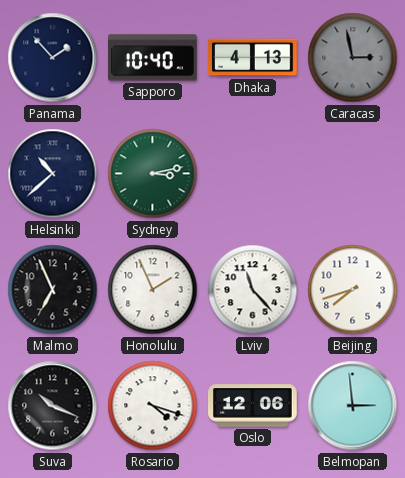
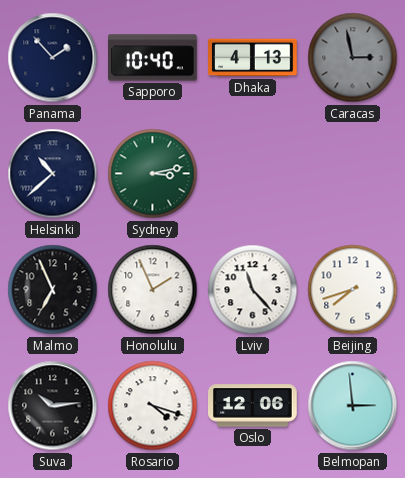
Suva: 10:19 -> 10:14 (53, 406)
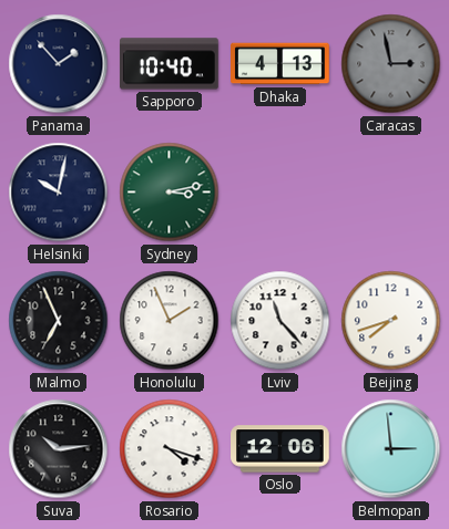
Helsinki: 10:38 -> 10:02 (59, 193)
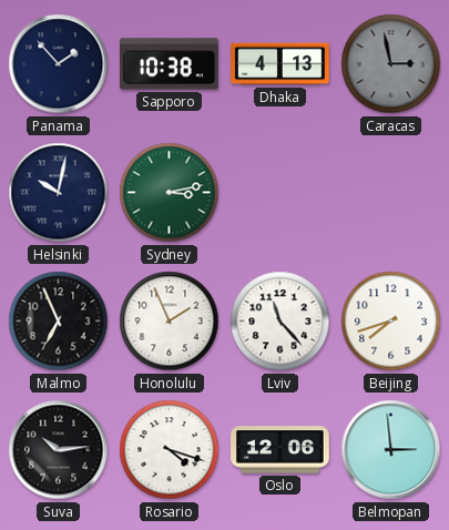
Sapporo: 10:40 -> 10:38 (170, 64)
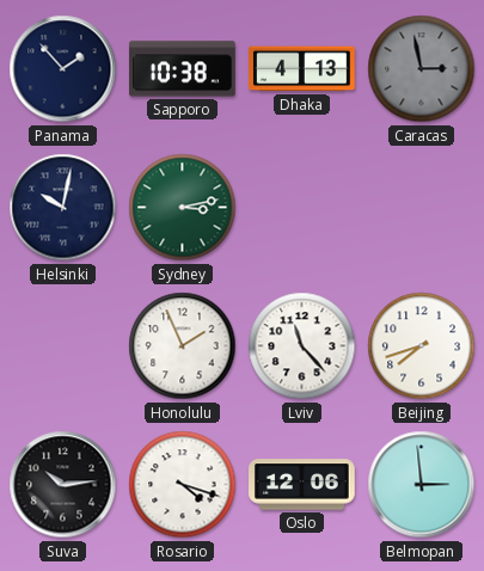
Malmo: 6:56 -> none (59, 322)
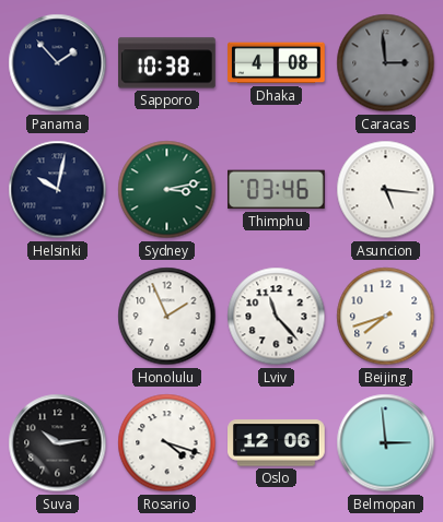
Dhaka: 4:13 -> 4:08 (277, 63)
Caracas: 2:58 -> 2:59 (386, 63)
Thimphu: none -> 03:46 (277, 190)
Asuncion: none -> 5:16 (386, 190)
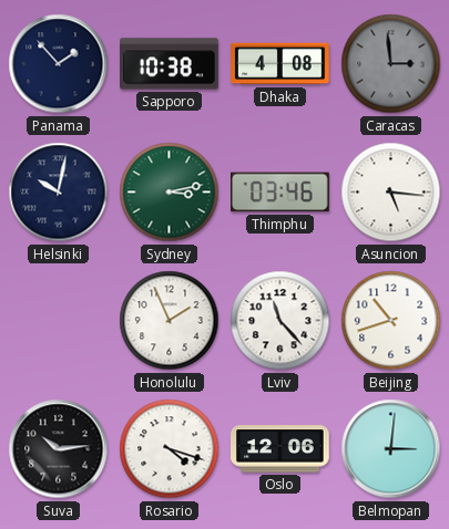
Beijing: 7:42 -> 10:42 (391, 321)
Belmopan: 2:59 -> 3:01 (391, 449)
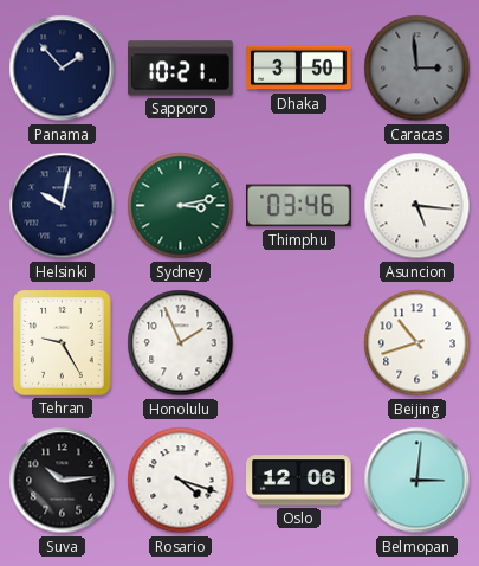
Sapporo: 10:38 -> 10:21 (181, 69)
Dhaka: 4:08 -> 3:50 (299, 69)
Tehran: none -> 9:25 (63, 343)
Lviv: 11:23 -> none (280, 321)
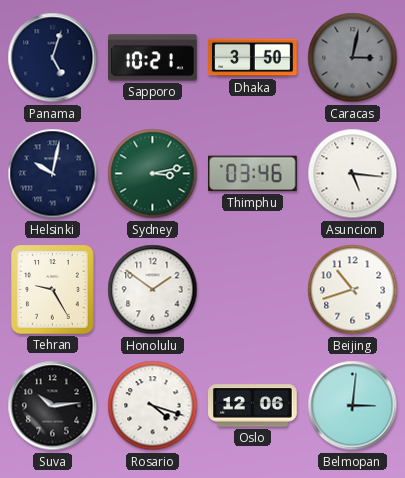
Panama: 1:53 -> 5:03 (53, 58)
Caracas: 2:59 -> 3:02 (353, 58)
Honolulu: 1:56 -> 1:51 (153, 290)
